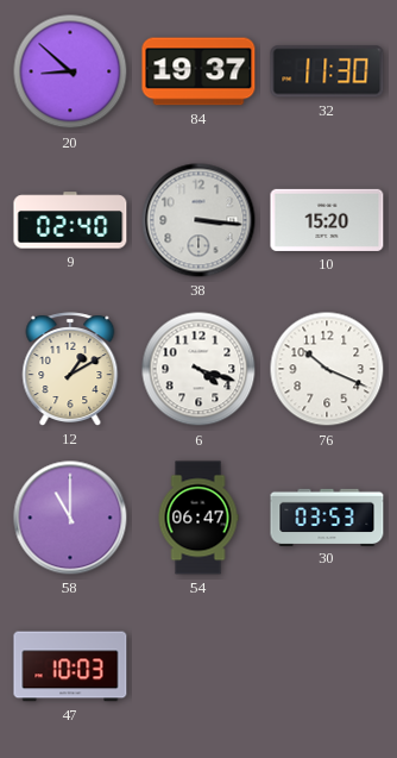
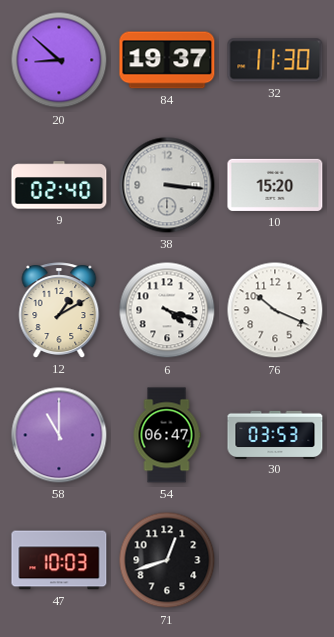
71: none -> 12:42 (167, 560)
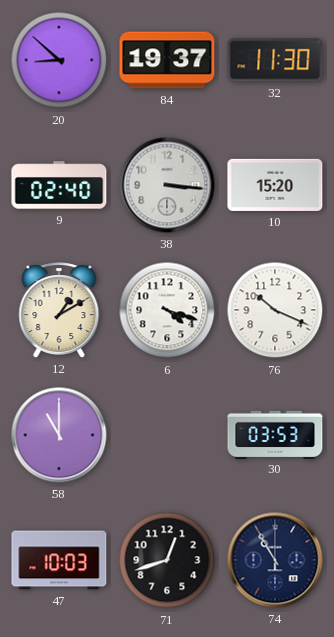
54: 06:47 -> none (167, 435)
74: none -> 10:55 (275, 560)
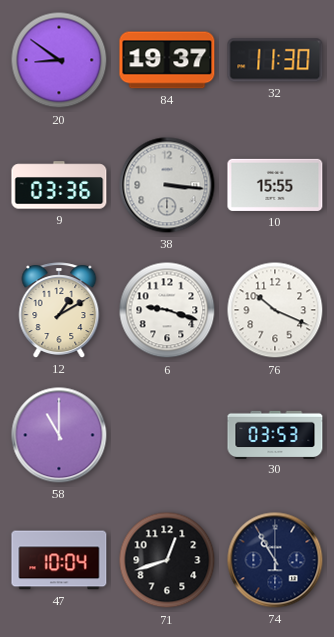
20: 8:52 -> 8:51 (59, 60)
9: 02:40 -> 03:36 (59, 185)
10: 15:20 -> 15:55 (275, 185)
6: 4:18 -> 9:18 (167, 310)
47: 10:03 -> 10:04 (59, 560)
